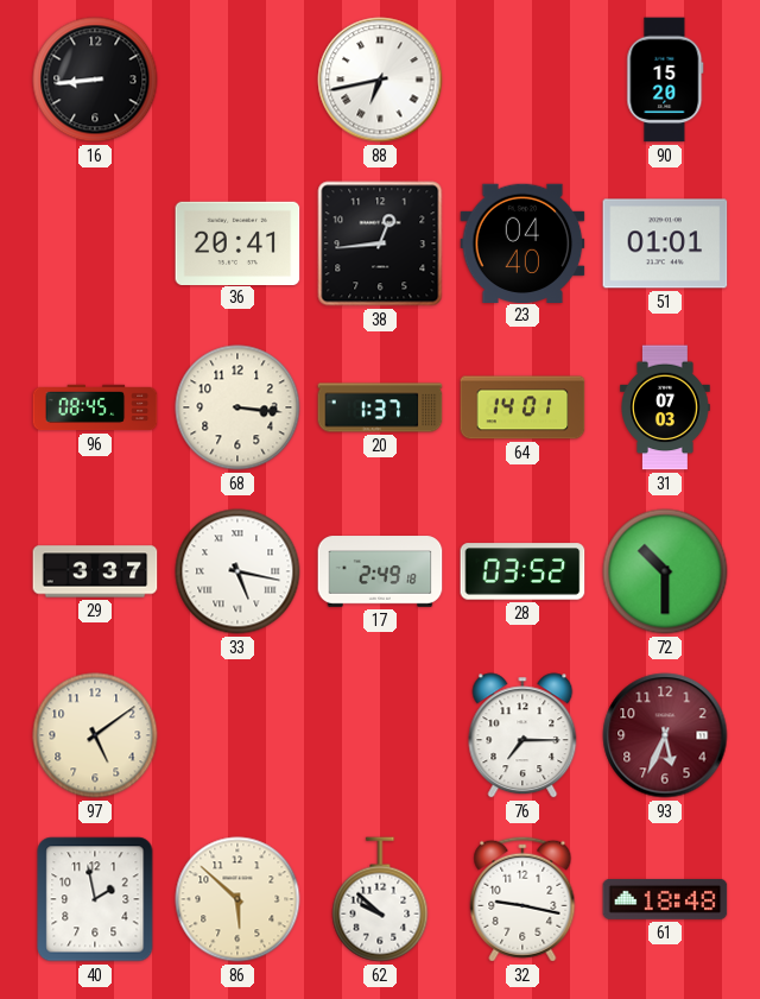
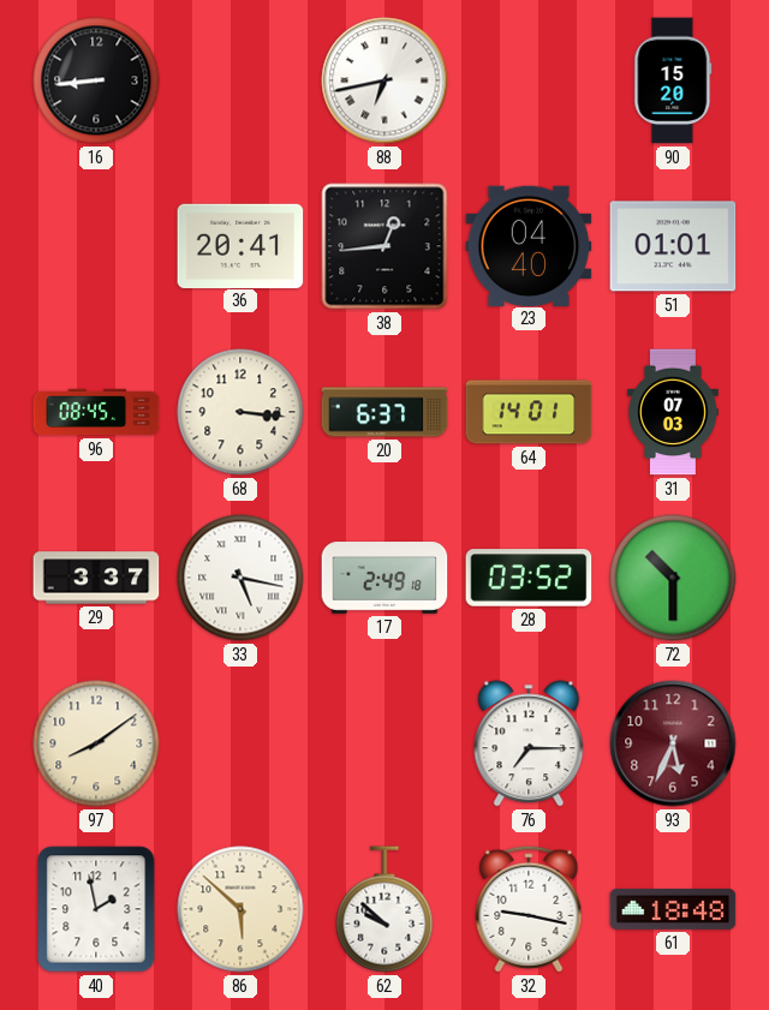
20: 1:37 -> 6:37 (384, 412)
97: 5:09 -> 8:09 (96, 743)
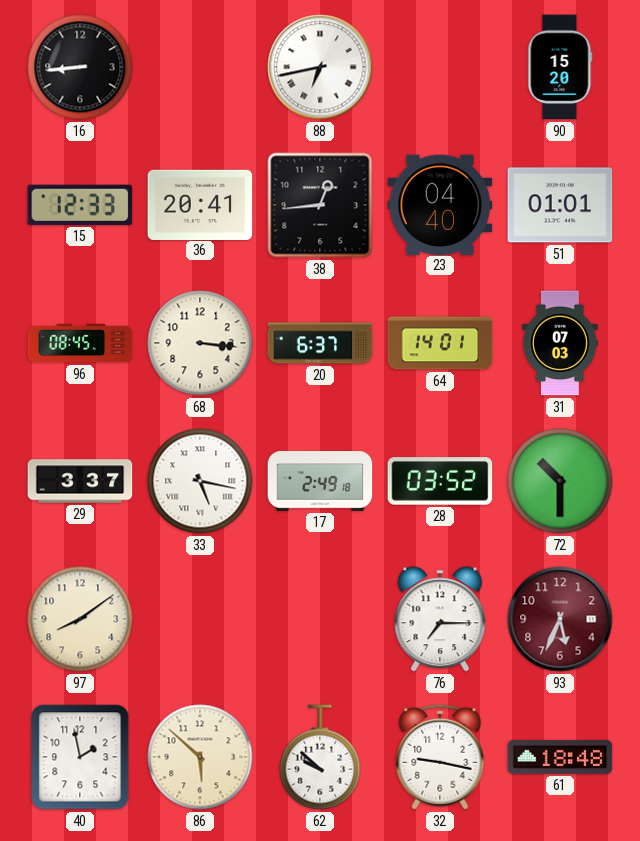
15: none -> 12:33 (80, 205)
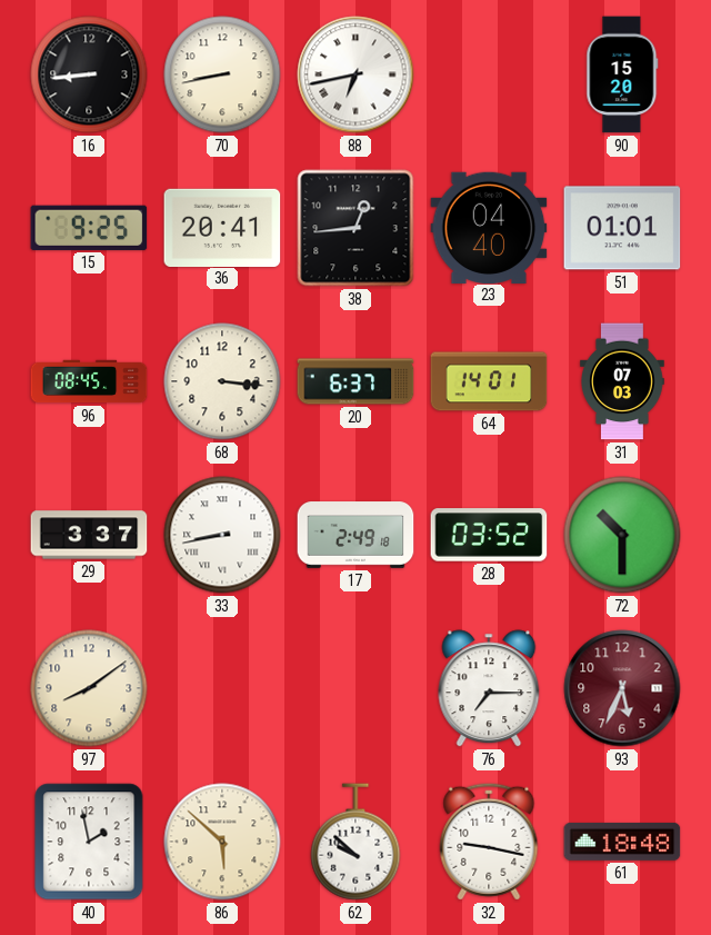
70: none -> 8:43 (222, 74)
15: 12:33 -> 9:25 (89, 228)
33: 5:17 -> 8:43 (222, 535)
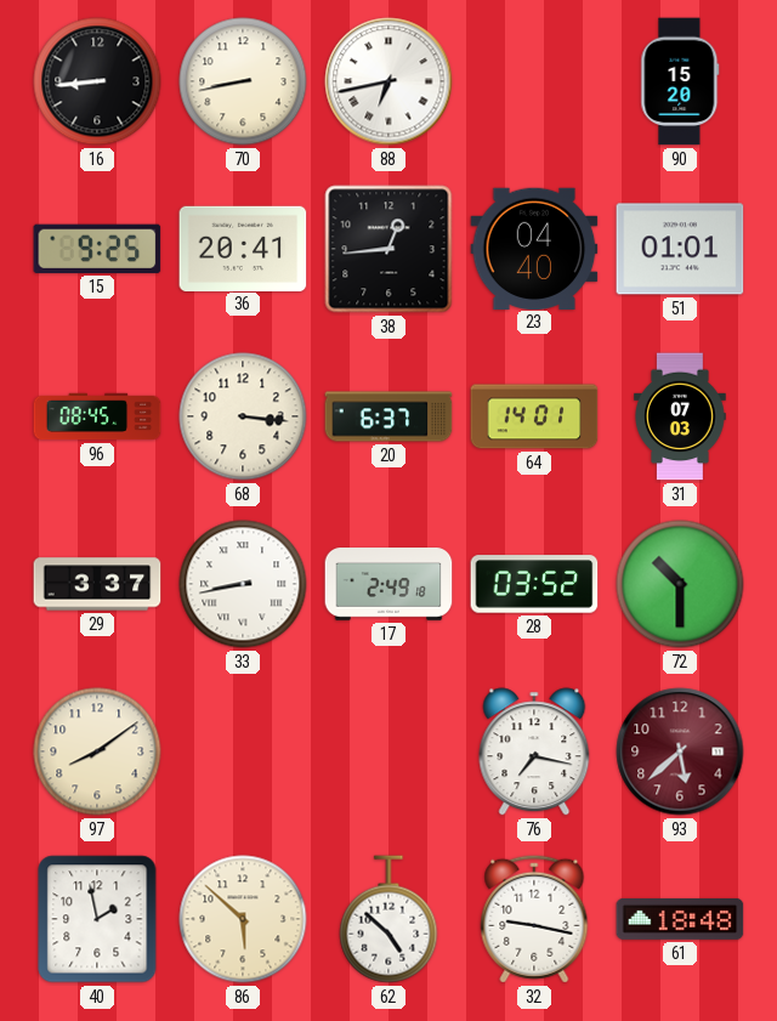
76: 7:15 -> 7:17 (534, 751)
93: 5:34 -> 5:38 (680, 751)
62: 9:52 -> 4:52 (388, 919)
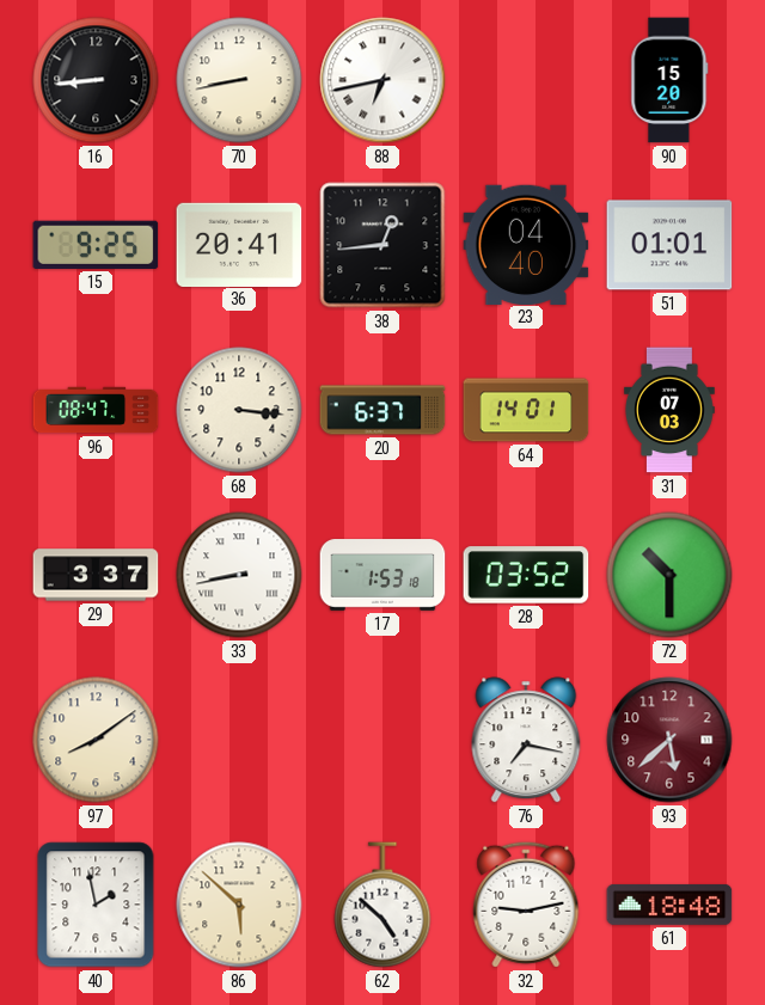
96: 08:45 -> 08:47 (96, 410)
17: 2:49 -> 1:53 (382, 575)
32: 9:17 -> 9:13 (526, 905)
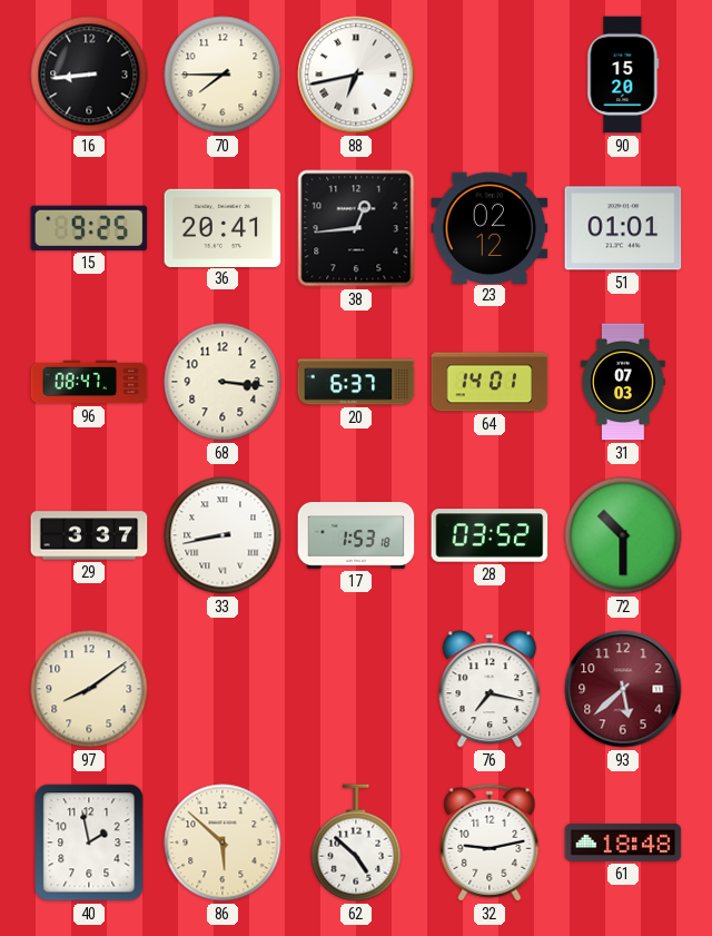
70: 8:43 -> 7:45 (222, 75)
23: 04:40 -> 02:12 (489, 227)
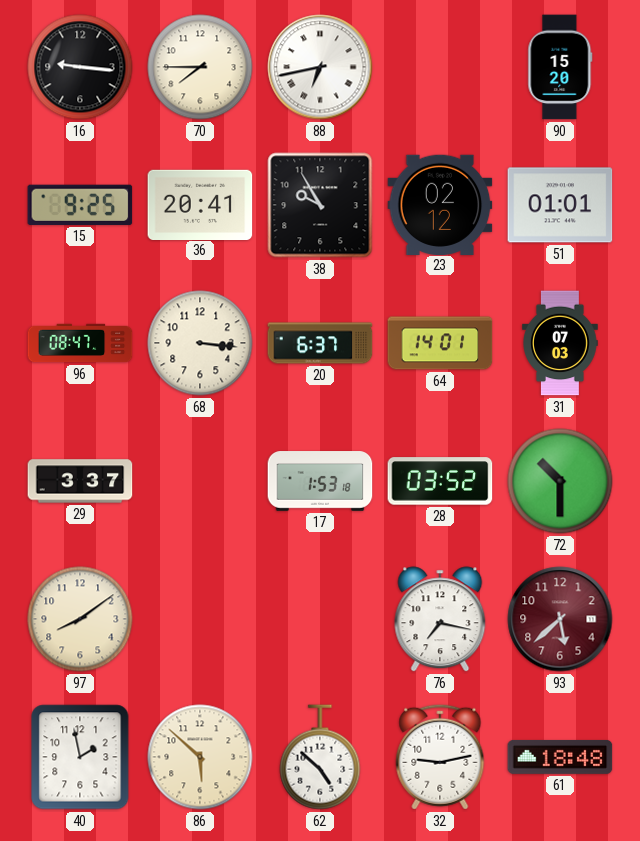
16: 8:44 -> 9:16 (80, 67)
38: 12:44 -> 9:55 (320, 205)
33: 8:43 -> none (222, 535)
